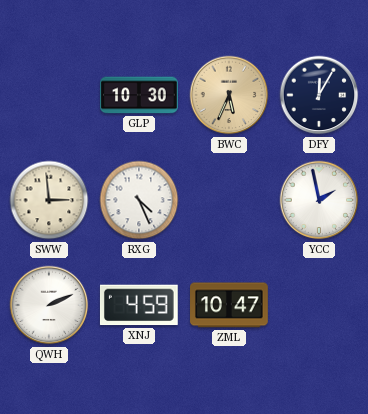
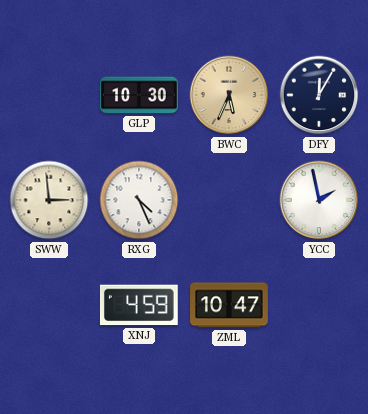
QWH: 2:11 -> none (49, 305)
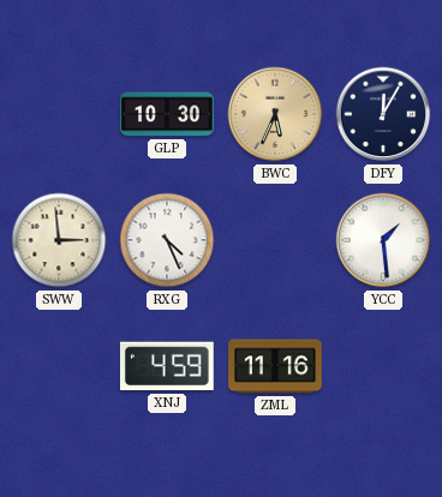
YCC: 1:58 -> 1:29 (383, 240)
ZML: 10:47 -> 11:16 (275, 366)
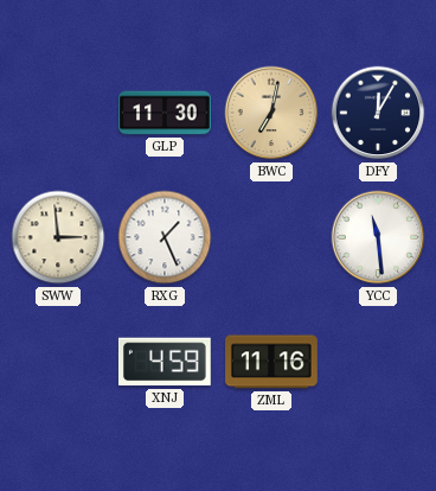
GLP: 10:30 -> 11:30 (165, 113)
BWC: 5:34 -> 7:02 (271, 113)
RXG: 4:26 -> 1:26 (165, 237)
YCC: 1:29 -> 11:29 (378, 237)
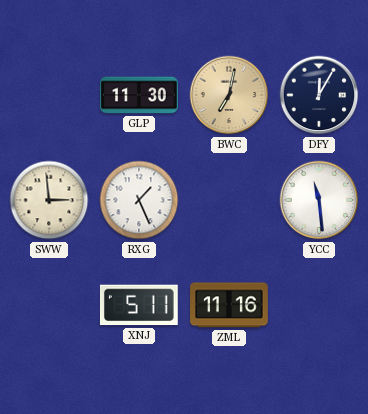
XNJ: 4:59 -> 5:11 (139, 305)
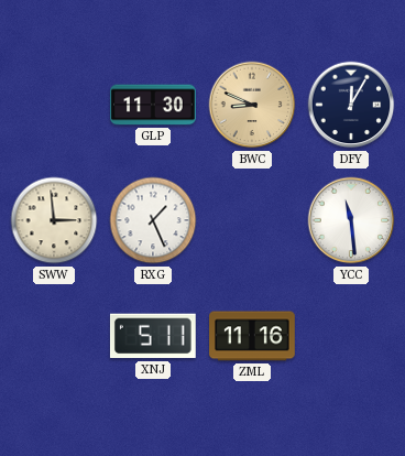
BWC: 7:02 -> 8:49 (252, 105)
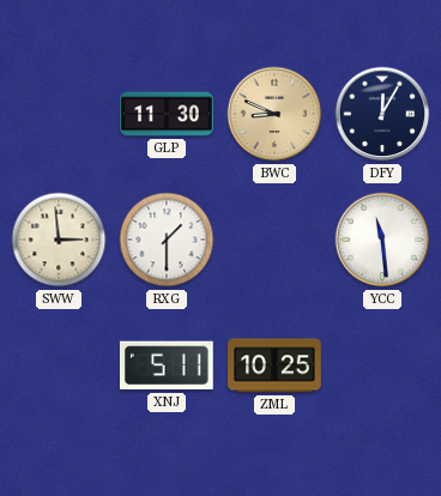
RXG: 1:26 -> 1:30 (167, 240)
ZML: 11:16 -> 10:25 (274, 365)
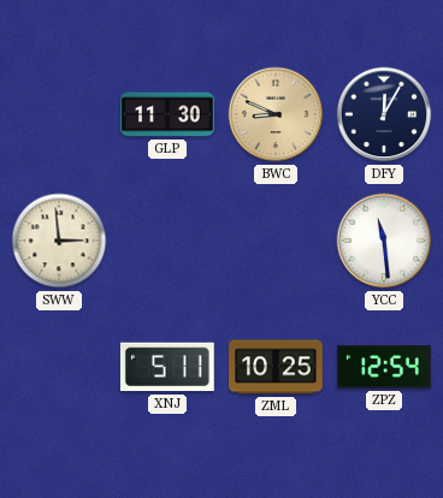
RXG: 1:30 -> none (167, 240)
ZPZ: none -> 12:54 (384, 367)
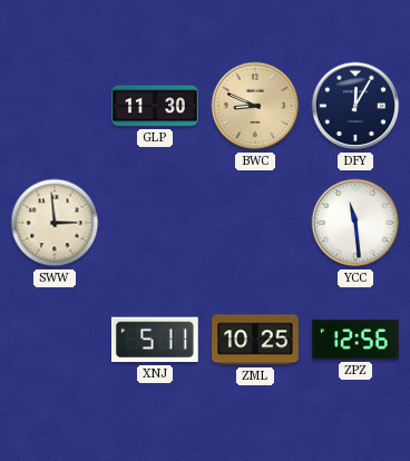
ZPZ: 12:54 -> 12:56 (355, 340)
